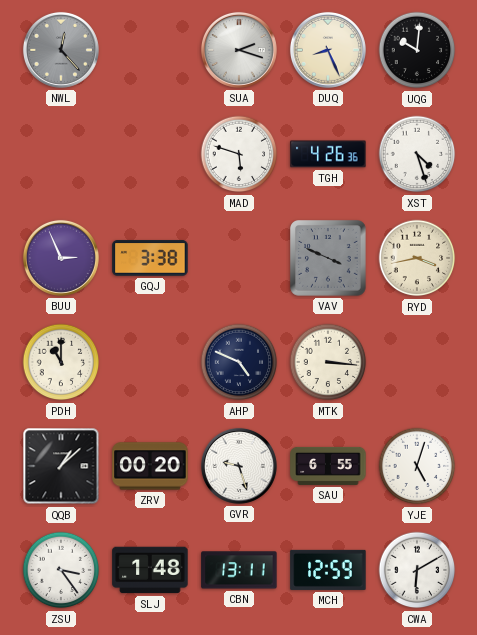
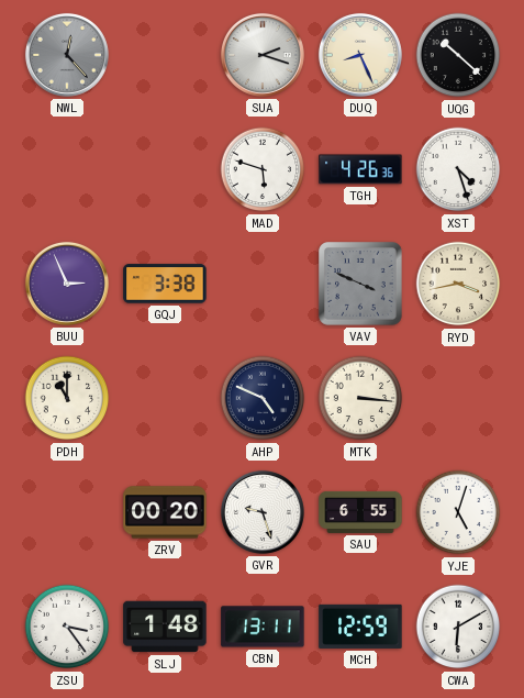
UQG: 10:01 -> 10:22 (458, 55)
QQB: 1:08 -> none (61, 466)
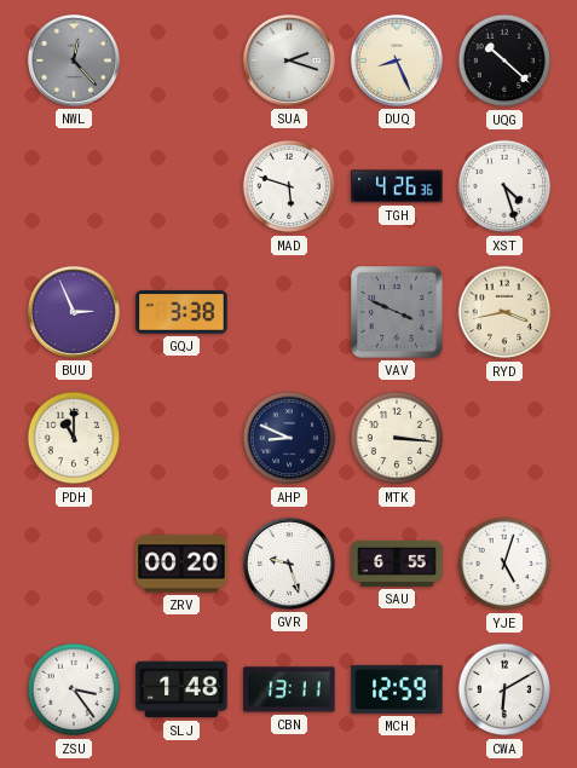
AHP: 4:49 -> 8:49 (289, 438)
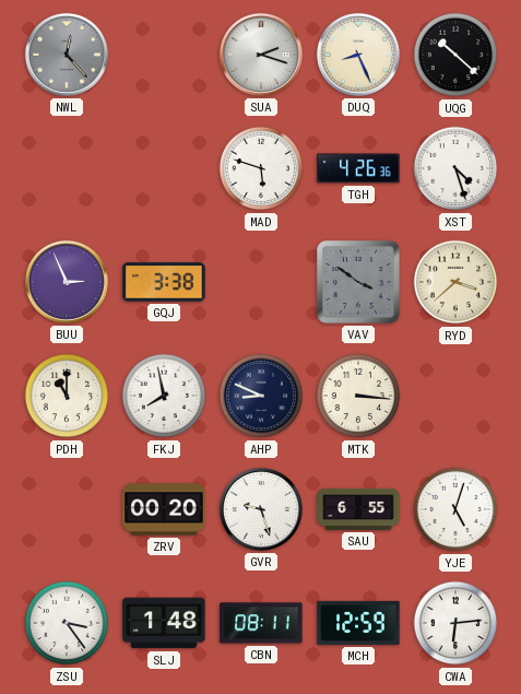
VAV: 3:49 -> 3:51 (359, 283)
RYD: 3:43 -> 3:38 (455, 282)
FKJ: none -> 7:58 (164, 396)
CBN: 13:11 -> 08:11 (261, 623)
CWA: 6:10 -> 6:14 (455, 623)
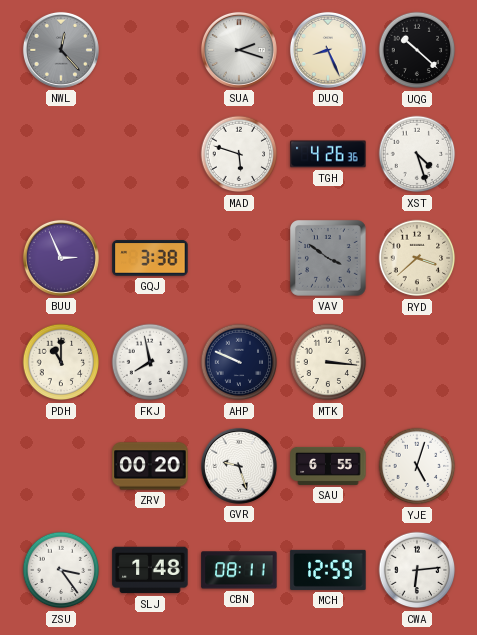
AHP: 8:49 -> 9:49 (239, 362)
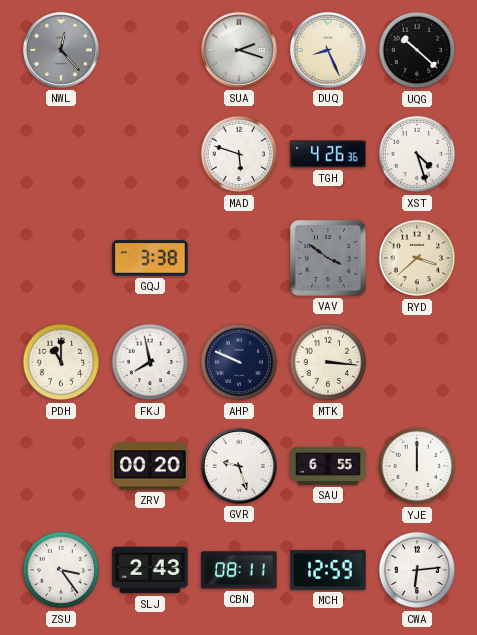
BUU: 2:56 -> none (61, 258)
YJE: 5:03 -> 12:00 (417, 466)
SLJ: 1:48 -> 2:43 (150, 570)
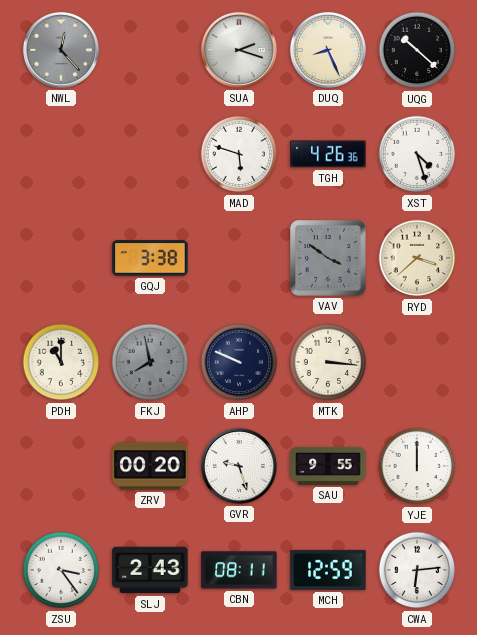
FKJ dial: white -> grey (150, 362)
SAU: 6:55 -> 9:55 (328, 466)
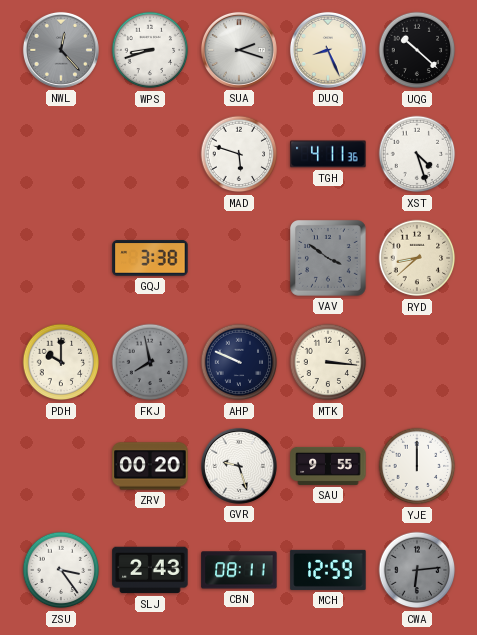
WPS: none -> 8:42 (150, 50)
TGH: 4:26 -> 4:11 (328, 154)
RYD: 3:38 -> 8:38 (417, 258)
PDH: 11:00 -> 10:00 (61, 362)
CWA dial: white -> grey (417, 570)
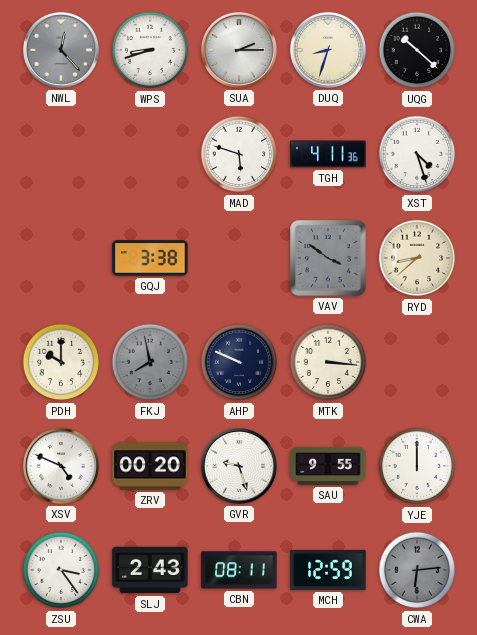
SUA: 2:18 -> 2:15 (239, 50)
DUQ: 8:26 -> 8:33 (328, 50)
XSV: none -> 4:49 (61, 466)
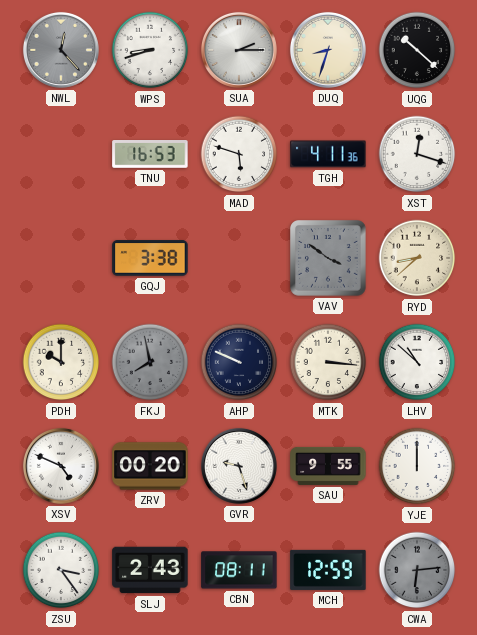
TNU: none -> 16:53 (150, 154)
XST: 4:27 -> 12:18 (417, 154)
LHV: none -> 10:52 (417, 362)
